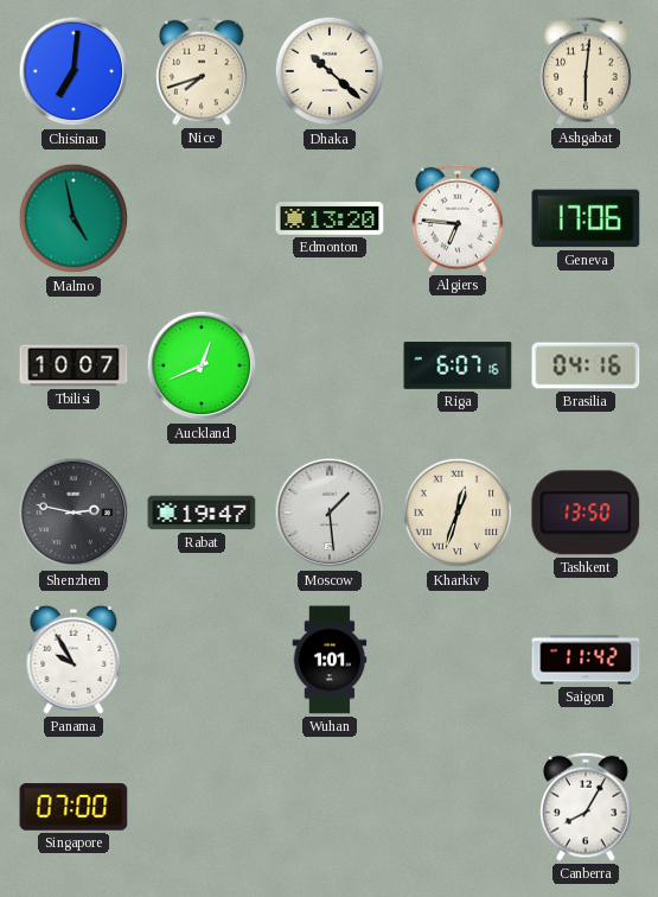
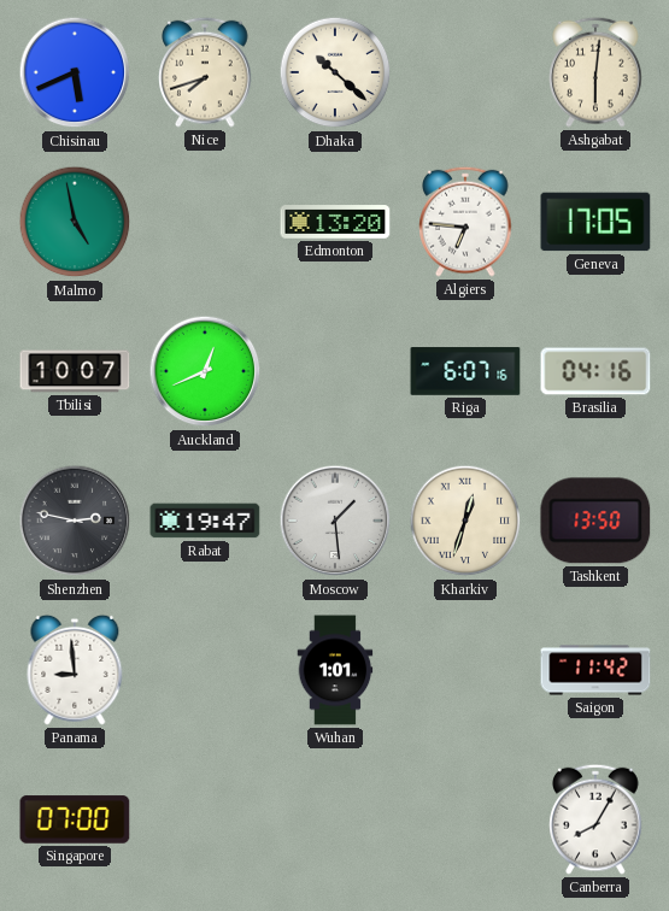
Chisinau: 7:01 -> 5:41 (75, 72)
Geneva: 17:06 -> 17:05 (595, 222)
Panama: 9:55 -> 8:59 (75, 670)
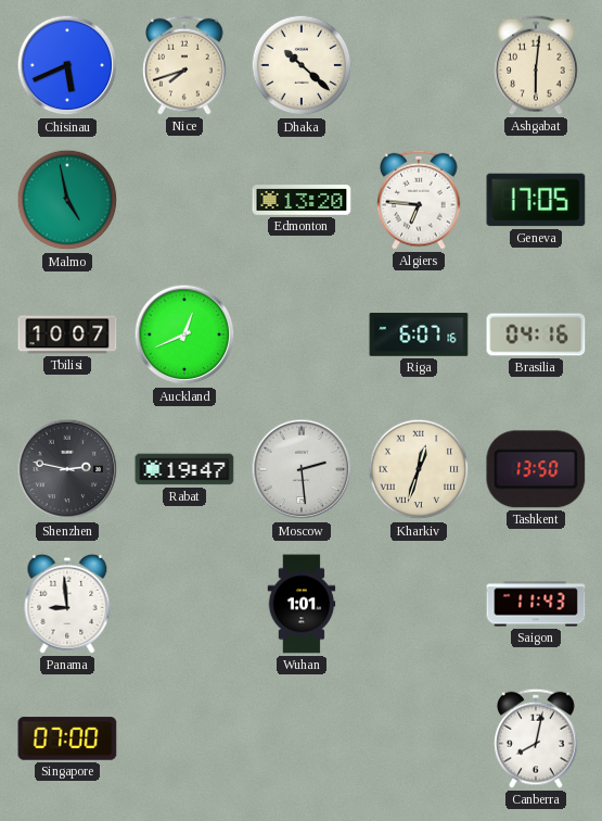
Moscow: 1:29 -> 2:29 (302, 469)
Saigon: 11:42 -> 11:43 (536, 604)
Canberra: 8:05 -> 8:02 (536, 738)
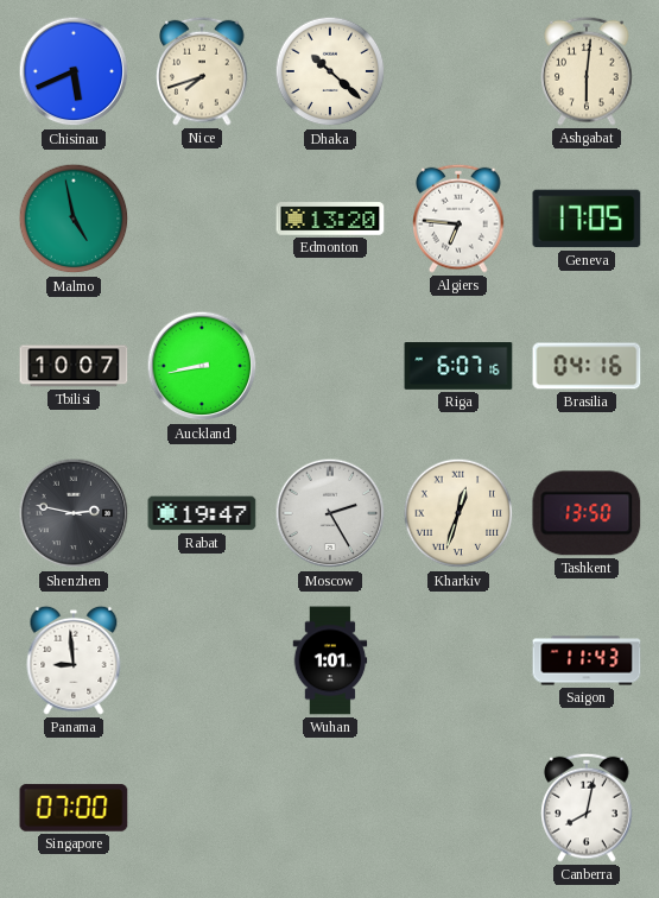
Auckland: 12:41 -> 8:43 (202, 366)
Moscow: 2:29 -> 2:25 (330, 513)
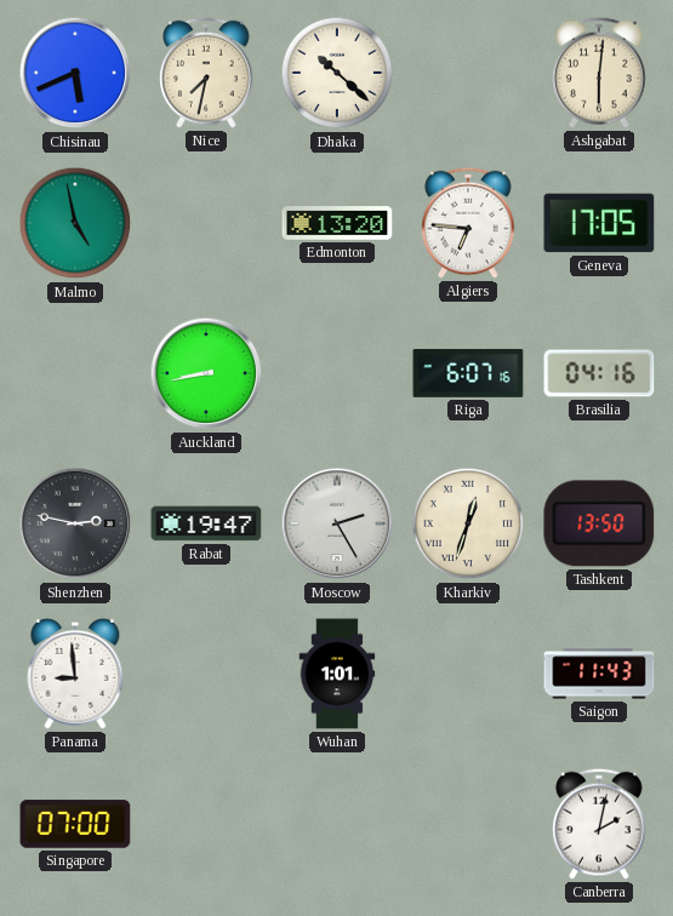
Nice: 7:42 -> 7:32 (206, 73)
Tbilisi: 10:07 -> none (74, 366)
Canberra: 8:02 -> 2:02 (599, 824)
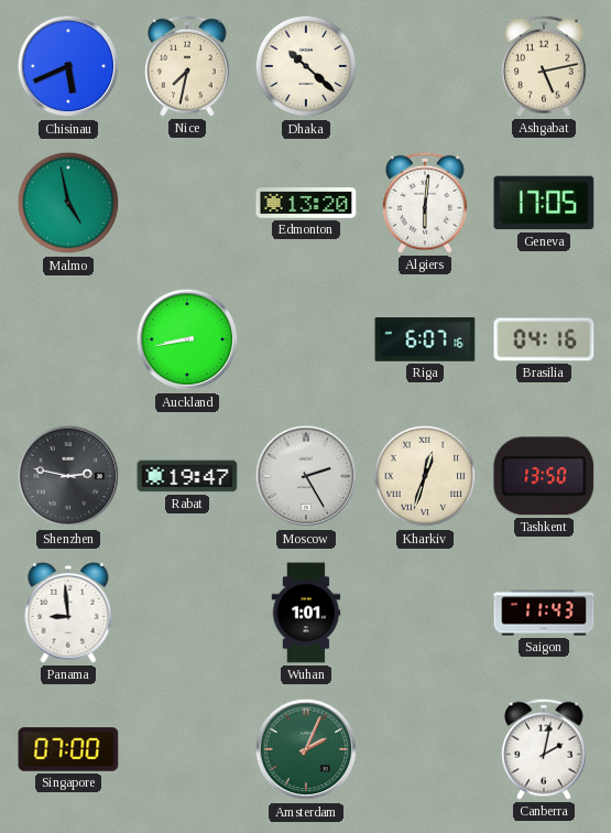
Ashgabat: 6:01 -> 5:13 (544, 66)
Algiers: 6:46 -> 6:01 (425, 203)
Amsterdam: none -> 2:04 (306, 749)
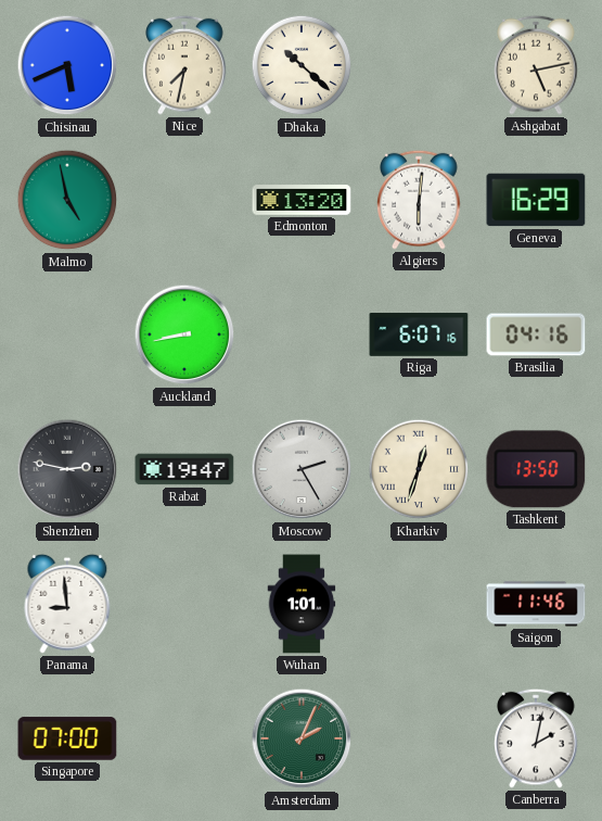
Geneva: 17:05 -> 16:29 (536, 200)
Saigon: 11:43 -> 11:46 (536, 604)
